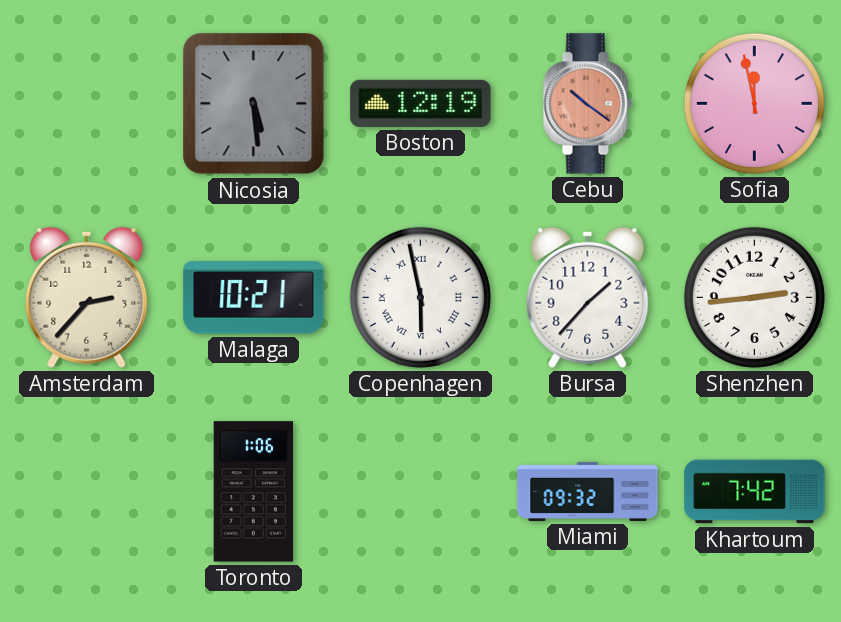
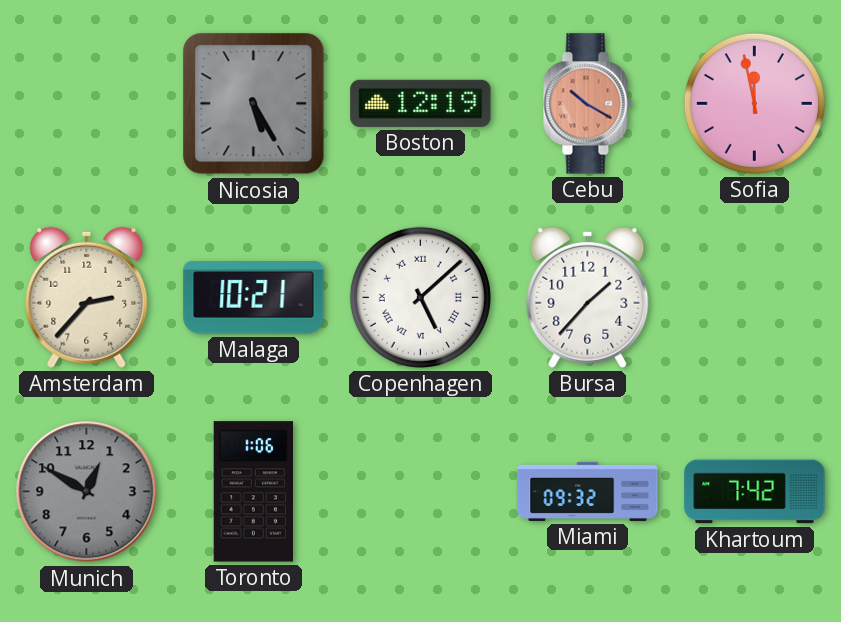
Nicosia: 5:29 -> 5:25 (254, 104)
Cebu: 10:21 -> 10:20 (587, 104)
Copenhagen: 5:58 -> 5:08 (420, 297)
Shenzhen: 2:44 -> none (754, 297)
Munich: none -> 12:50 (87, 492)
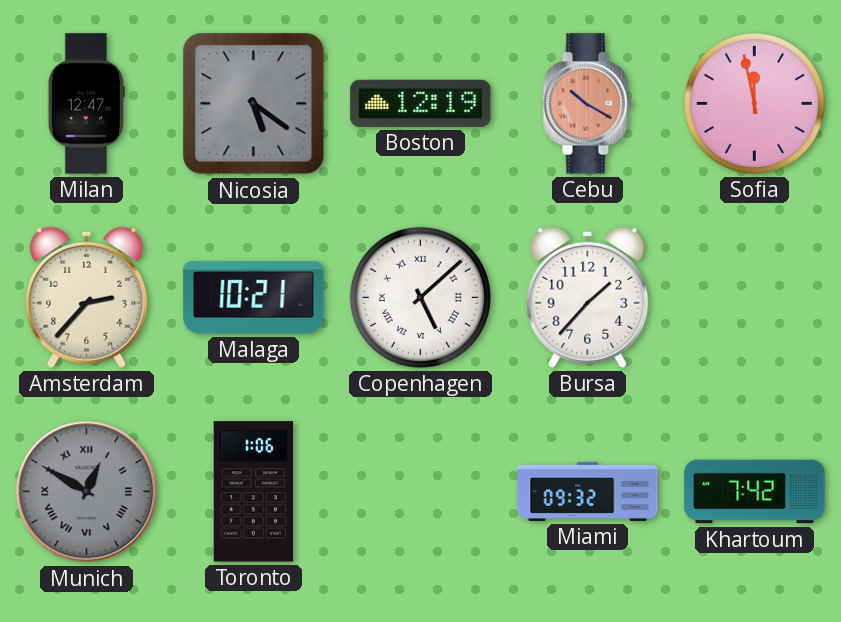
Milan: none -> 12:47 (86, 104)
Nicosia: 5:25 -> 5:21 (254, 104)
Munich numerals: Arabic -> Roman (87, 492)
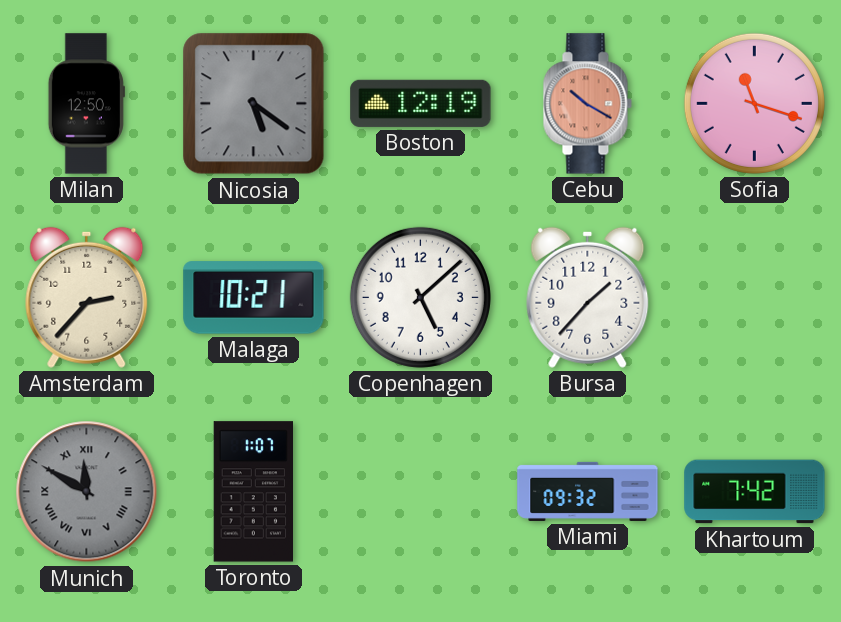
Milan: 12:47 -> 12:50 (86, 104)
Sofia: 11:58 -> 11:18 (754, 103)
Copenhagen numerals: Roman -> Arabic (420, 297)
Munich: 12:50 -> 11:50 (87, 492)
Toronto: 1:06 -> 1:07 (253, 492)
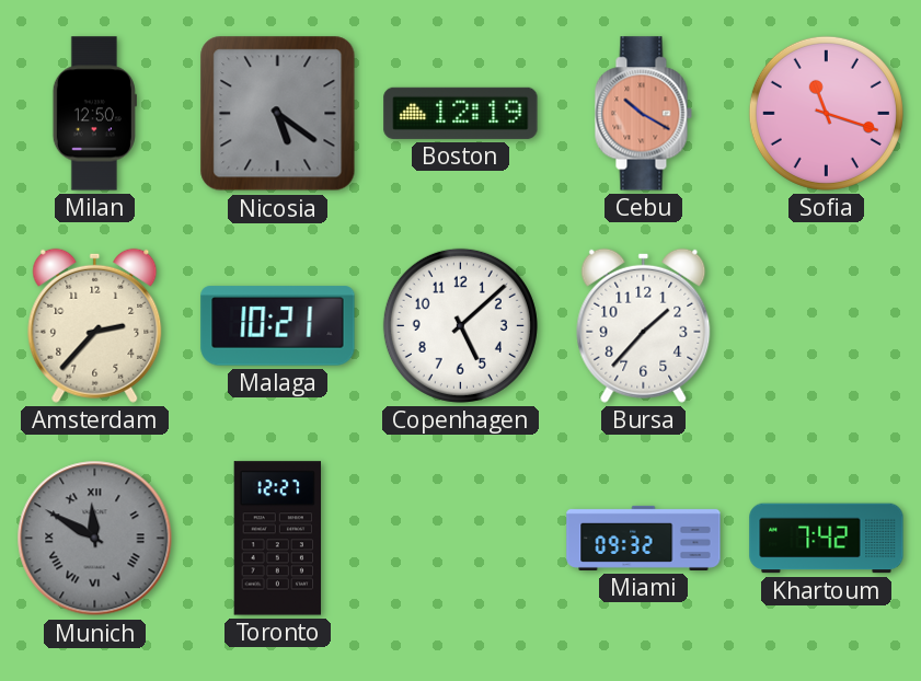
Toronto: 1:07 -> 12:27 (277, 539)
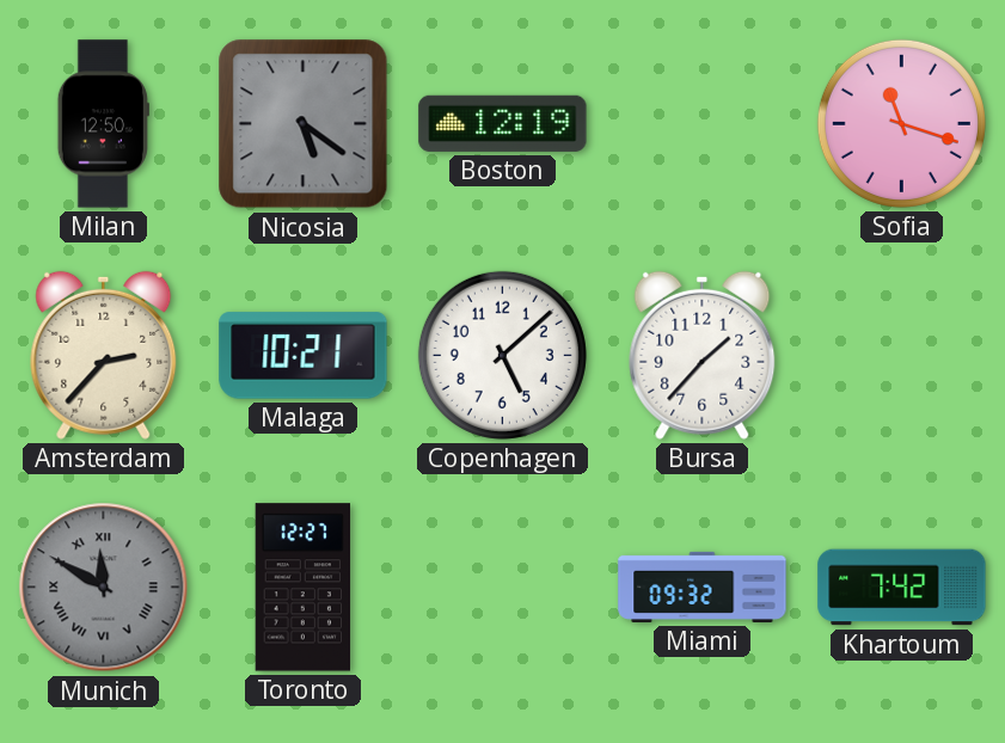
Cebu: 10:20 -> none (643, 114)
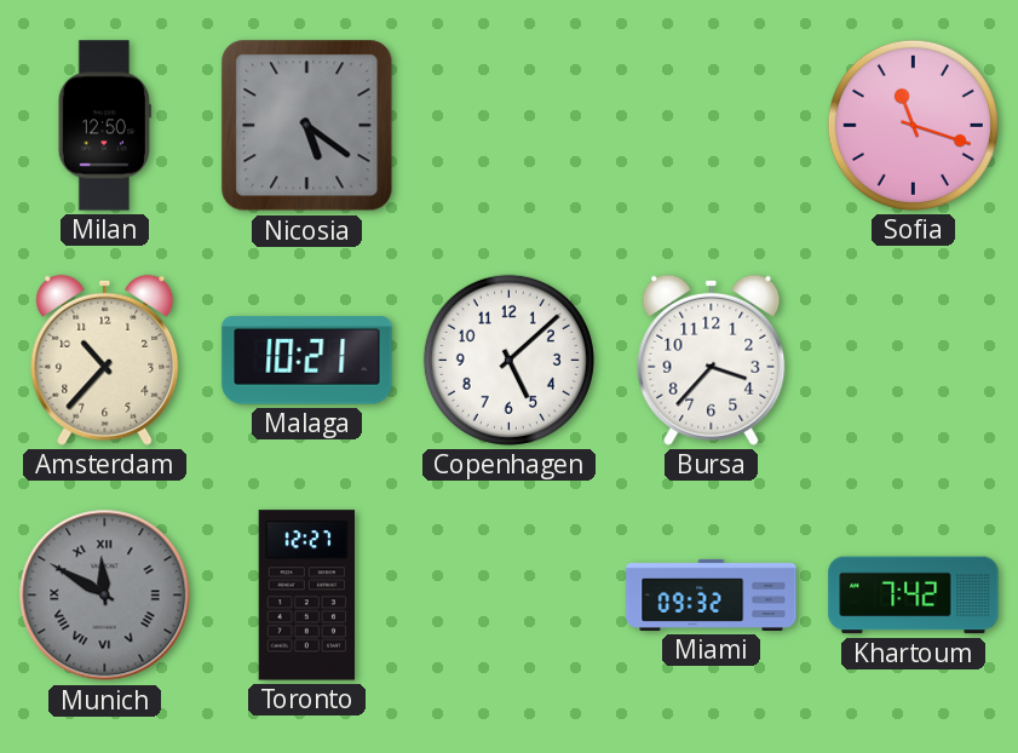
Boston: 12:19 -> none (503, 123)
Amsterdam: 2:37 -> 10:37 (105, 360)
Bursa: 1:37 -> 3:37 (712, 360)
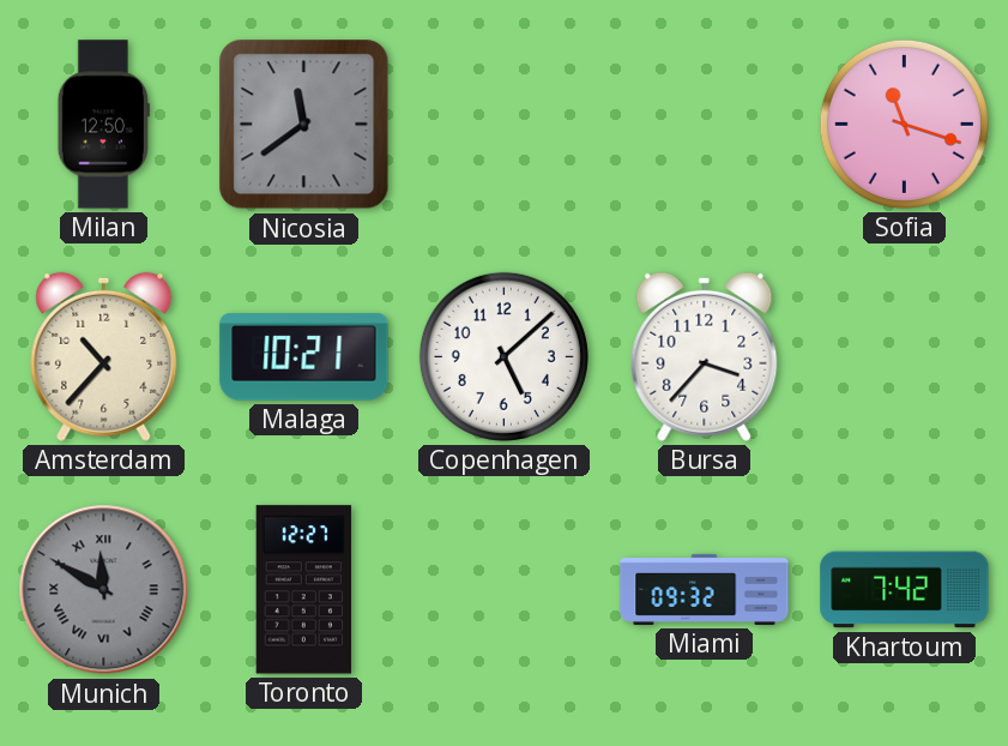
Nicosia: 5:21 -> 11:39 (304, 125)
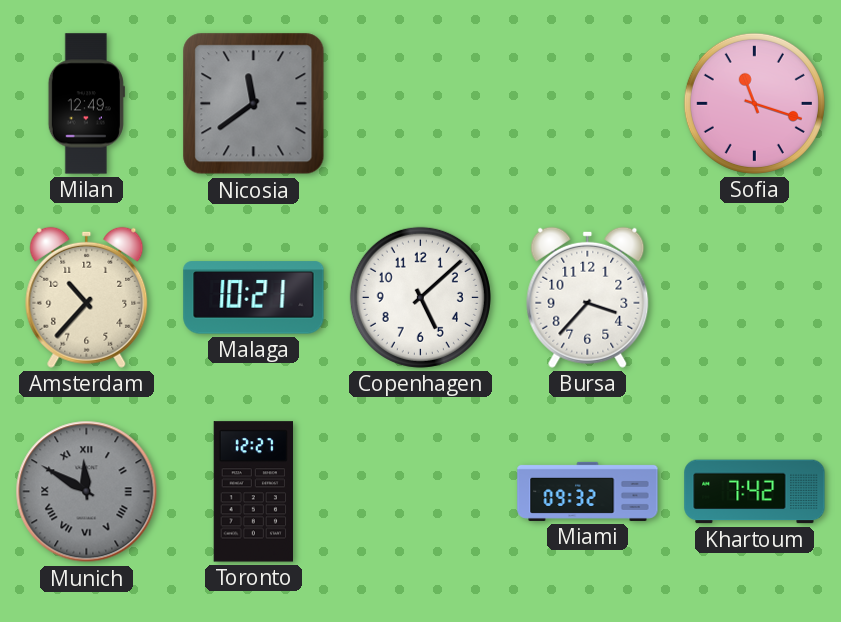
Milan: 12:50 -> 12:49 (86, 104)
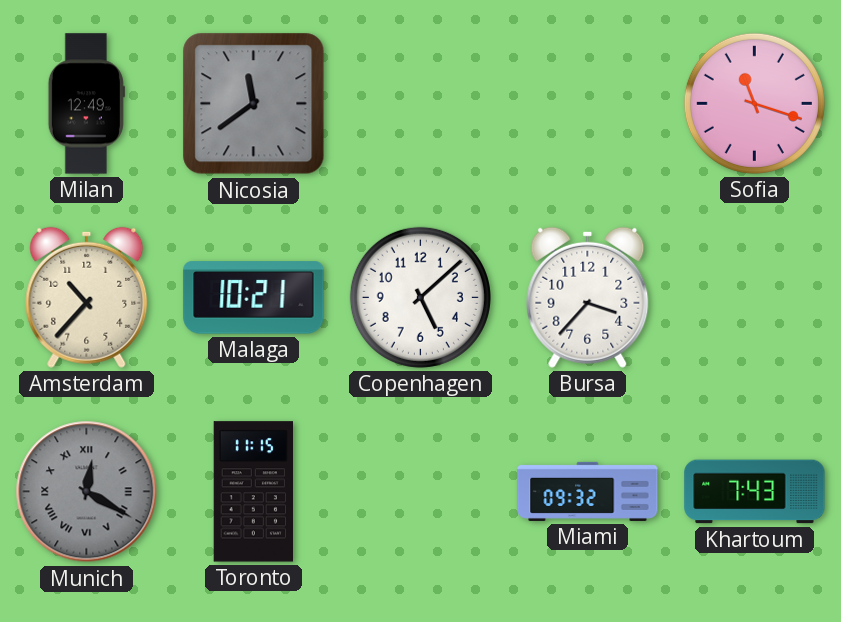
Munich: 11:50 -> 12:20 (87, 492)
Toronto: 12:27 -> 11:15 (253, 492)
Khartoum: 7:42 -> 7:43 (755, 492)
